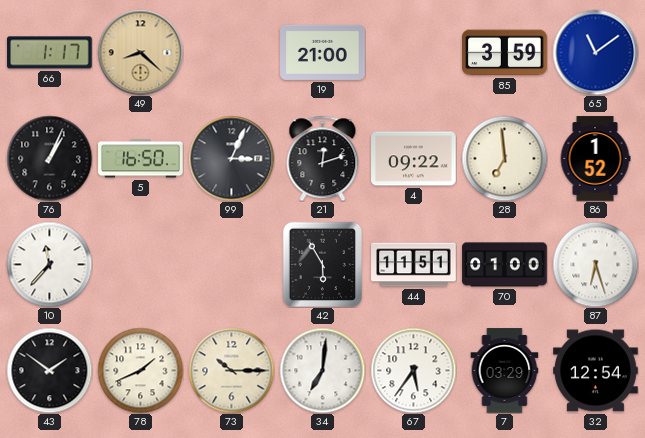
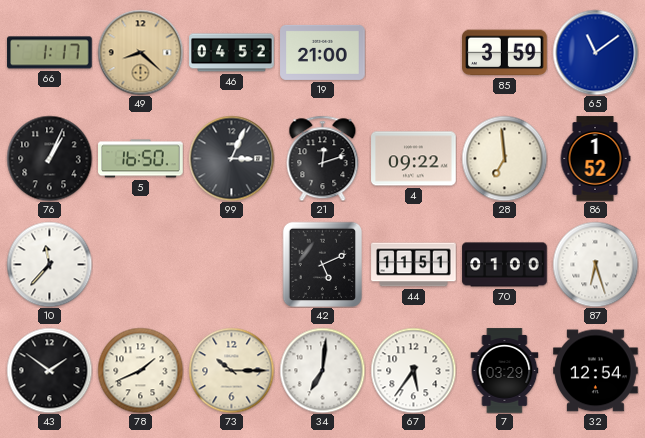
46: none -> 04:52 (232, 53)
42: 5:55 -> 5:11 (322, 264)
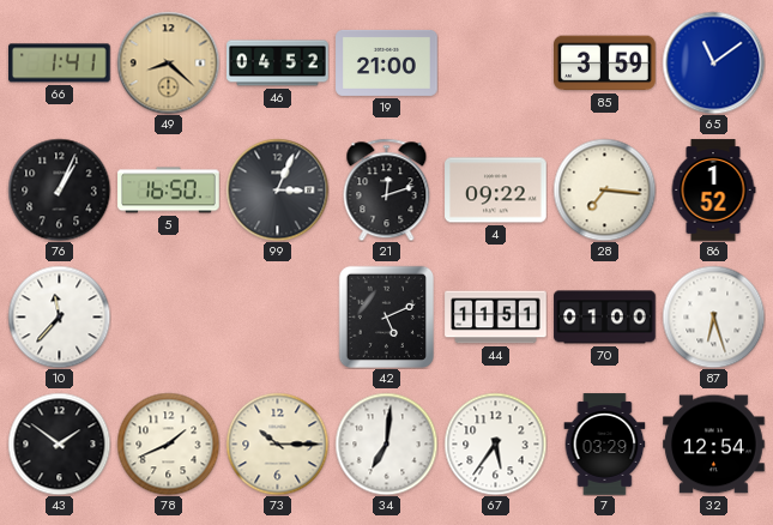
66: 1:17 -> 1:41 (60, 64)
28: 6:59 -> 7:16 (604, 189)
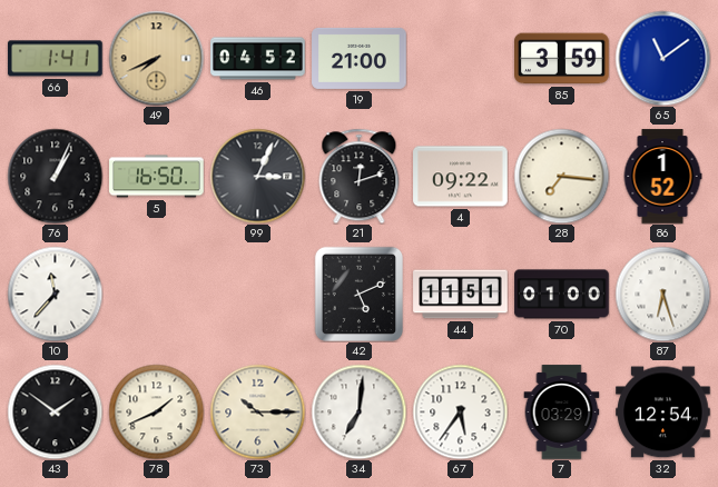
49: 8:22 -> 7:41 (156, 58)
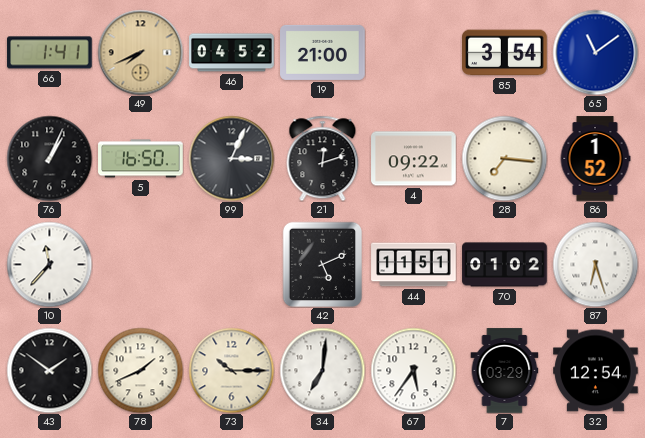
85: 3:59 -> 3:54 (505, 53)
70: 01:00 -> 01:02 (505, 265)
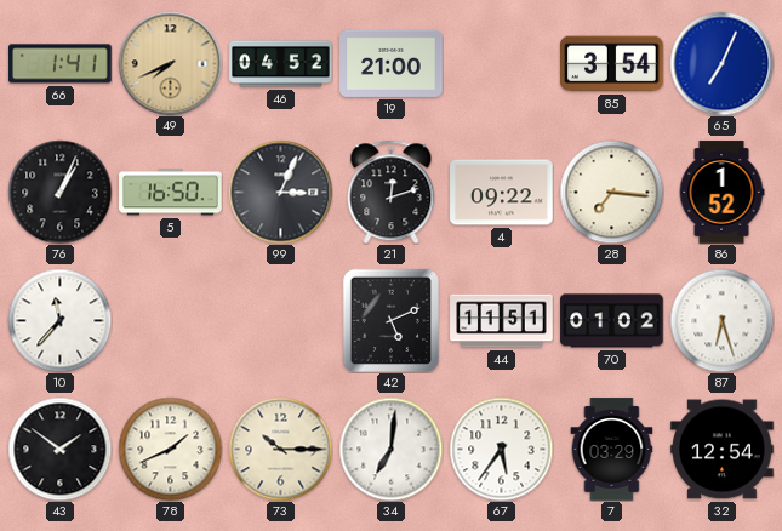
65: 11:09 -> 7:04 (721, 63)
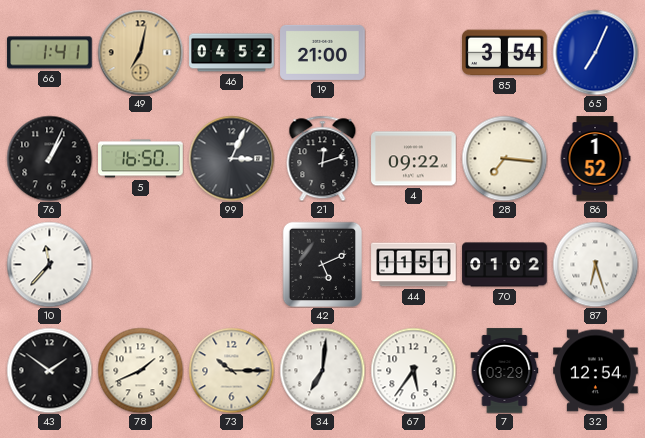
49: 7:41 -> 7:02 (140, 52)
